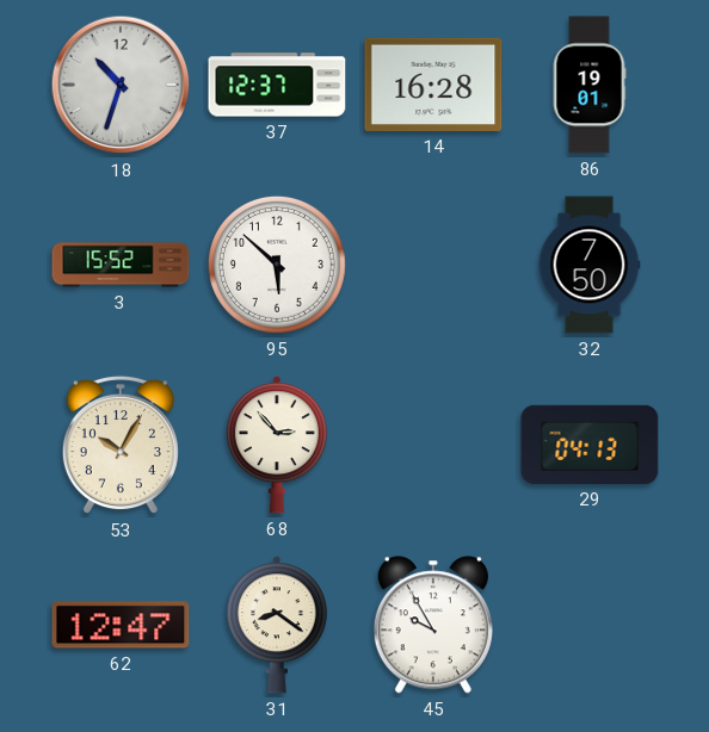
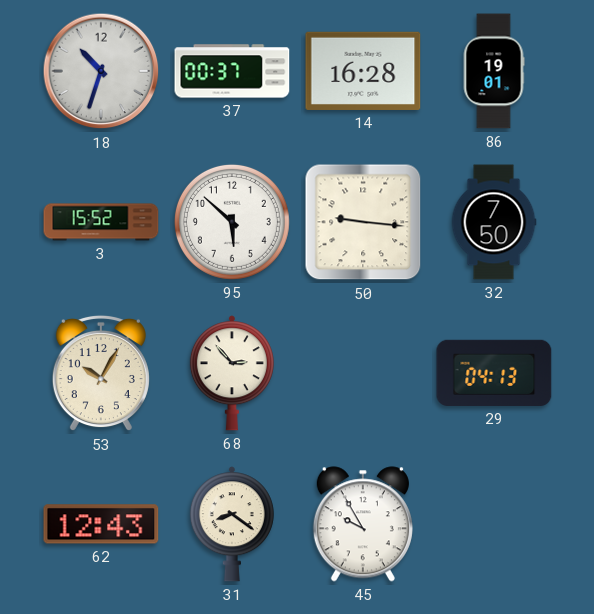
37: 12:37 -> 00:37 (232, 71)
50: none -> 9:16 (363, 222)
62: 12:47 -> 12:43 (101, 524)
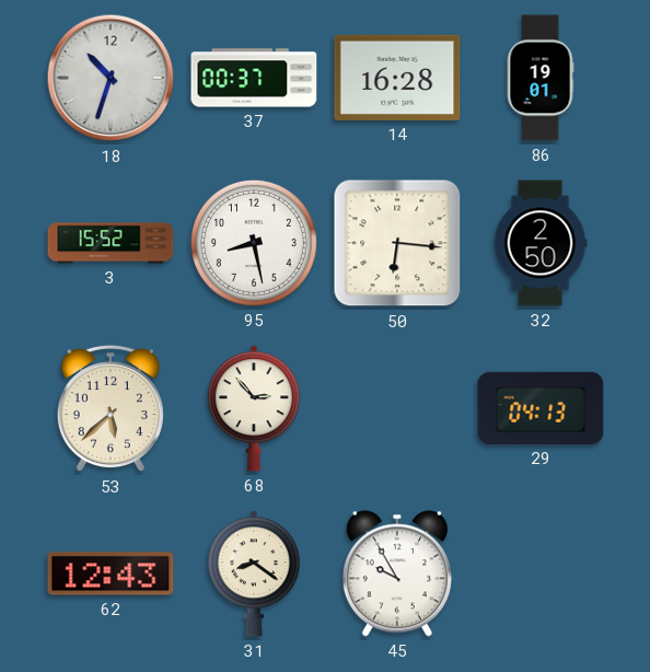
95: 5:52 -> 8:28 (254, 243)
50: 9:16 -> 6:16 (397, 243)
32: 7:50 -> 2:50 (541, 243)
53: 10:05 -> 5:38 (111, 408)
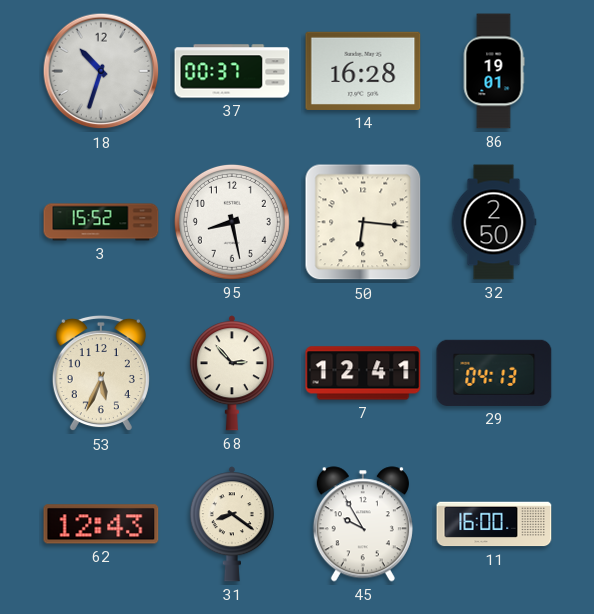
53: 5:38 -> 5:34 (101, 373)
7: none -> 12:41 (363, 373)
11: none -> 16:00 (494, 524)
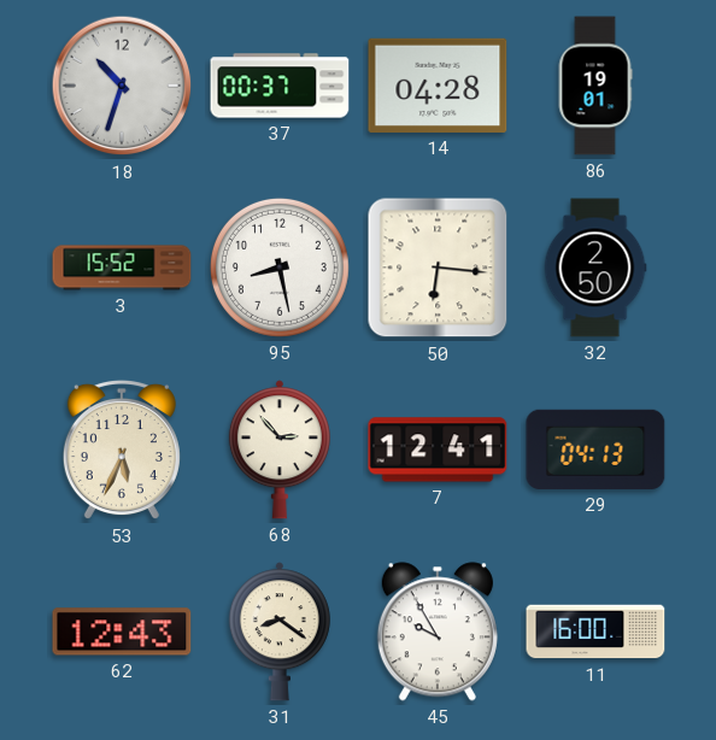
14: 16:28 -> 04:28 (438, 86)
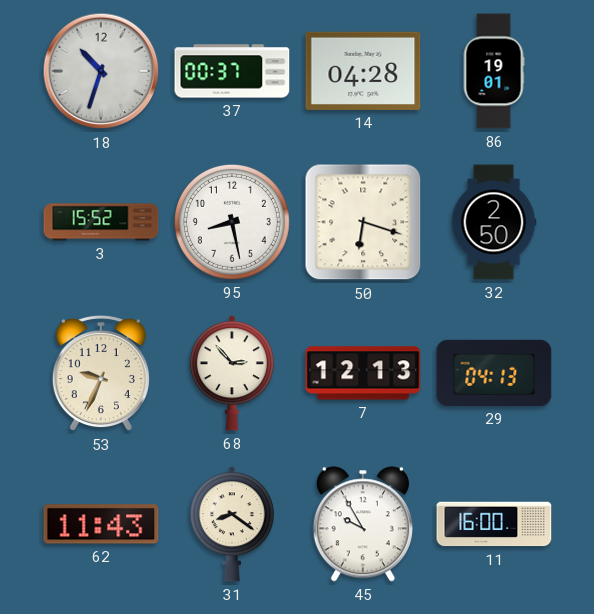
50: 6:16 -> 6:18 (363, 222)
53: 5:34 -> 9:34 (101, 373)
7: 12:41 -> 12:13 (363, 373)
62: 12:43 -> 11:43 (101, 524)
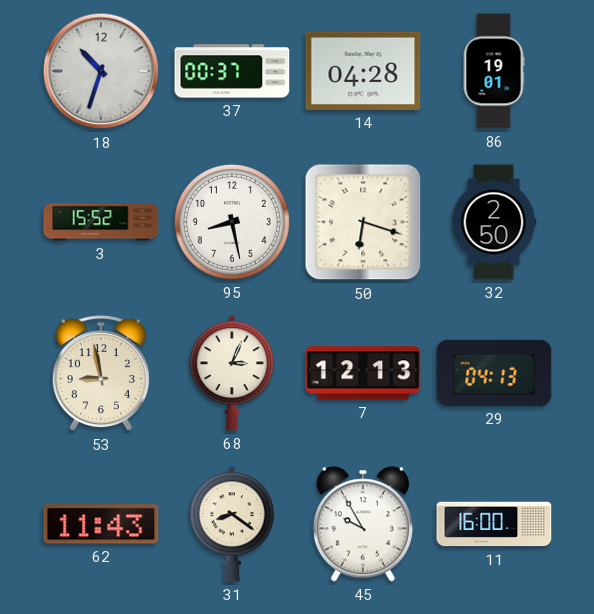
53: 9:34 -> 8:58 (101, 373)
68: 2:53 -> 3:04 (232, 373)
